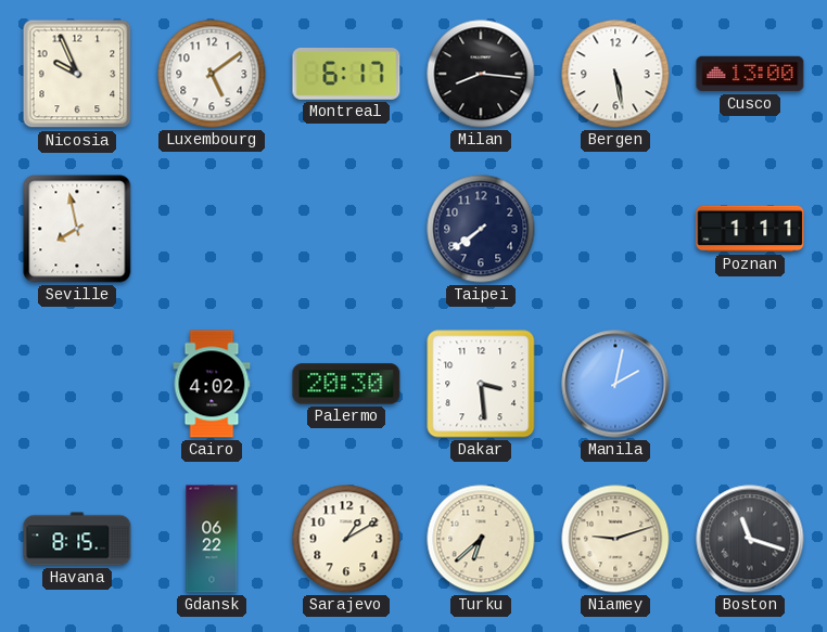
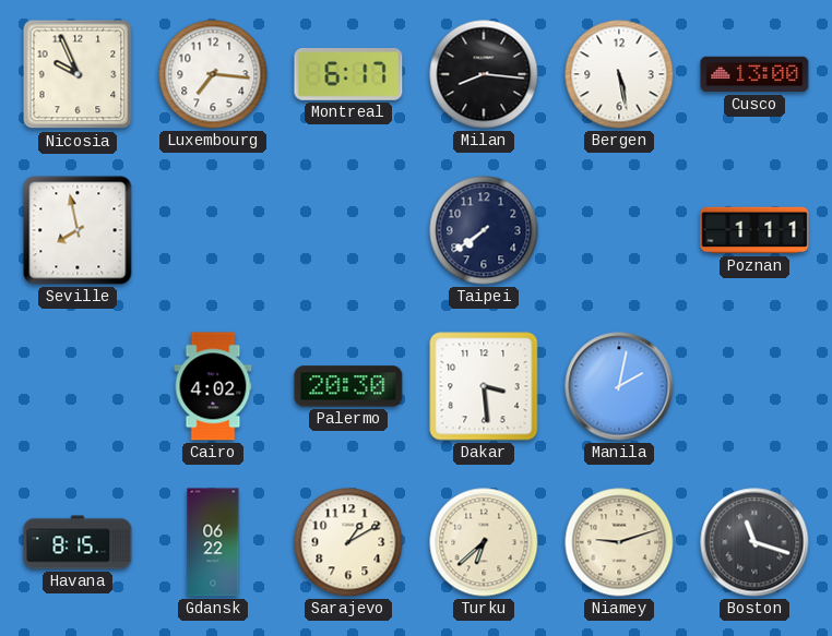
Luxembourg: 5:09 -> 7:16 (213, 74)
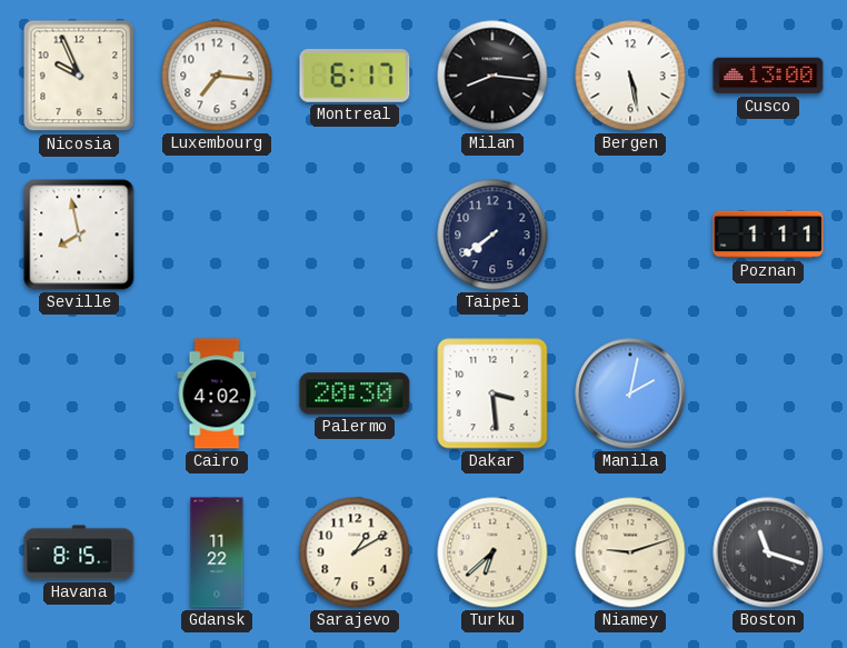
Gdansk: 06:22 -> 11:22 (217, 552)
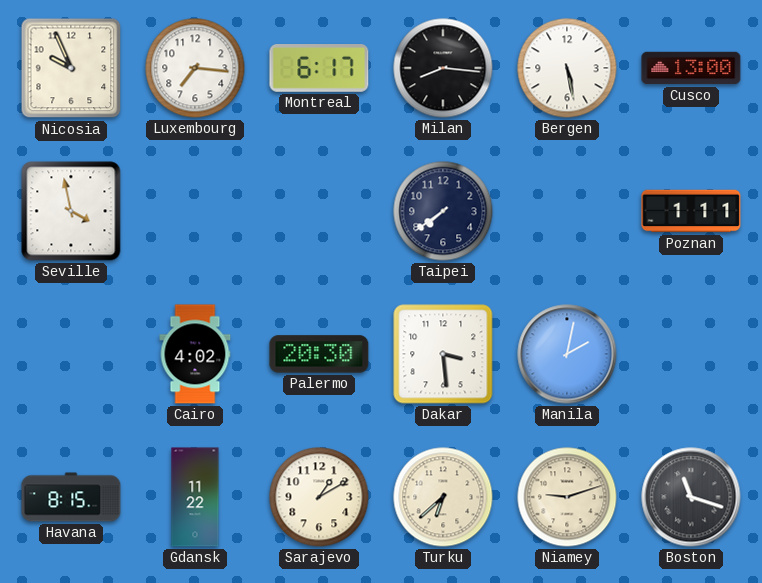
Seville: 7:58 -> 3:58 (71, 211)
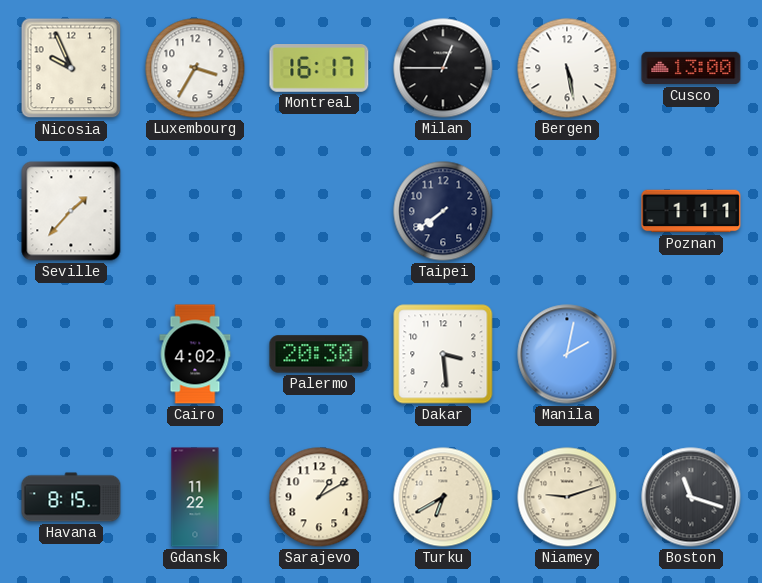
Luxembourg: 7:16 -> 3:35 (195, 68)
Montreal: 6:17 -> 16:17 (319, 69)
Milan: 8:16 -> 12:45 (443, 68)
Seville: 3:58 -> 1:37 (71, 211)
Turku: 6:38 -> 6:40 (443, 497)
